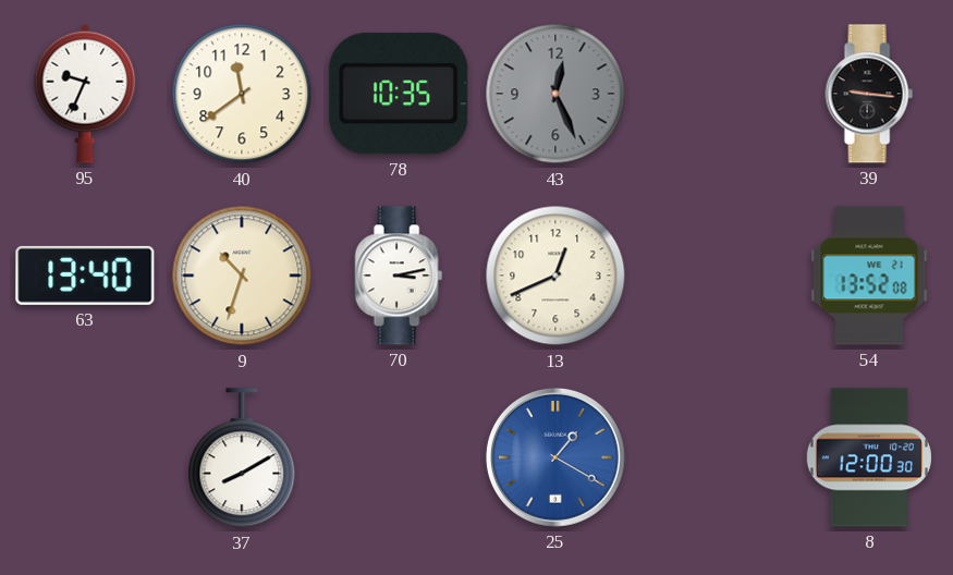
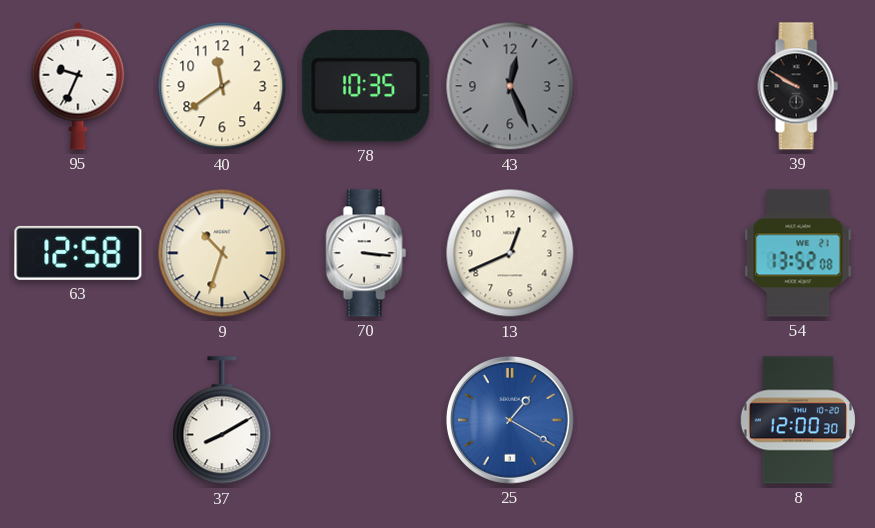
39: 9:16 -> 9:50 (798, 86)
63: 13:40 -> 12:58 (78, 253)
70: 3:13 -> 3:16 (366, 253)
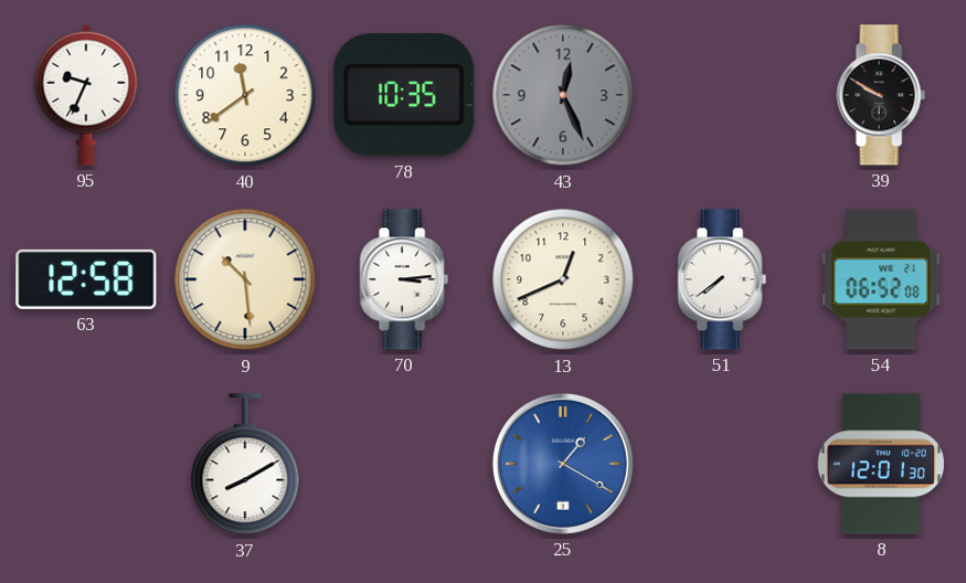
9: 10:33 -> 10:29 (245, 279)
70: 3:16 -> 3:14 (404, 279)
51: none -> 7:39 (722, 279)
54: 13:52 -> 06:52 (881, 279)
8: 12:00 -> 12:01 (881, 464)
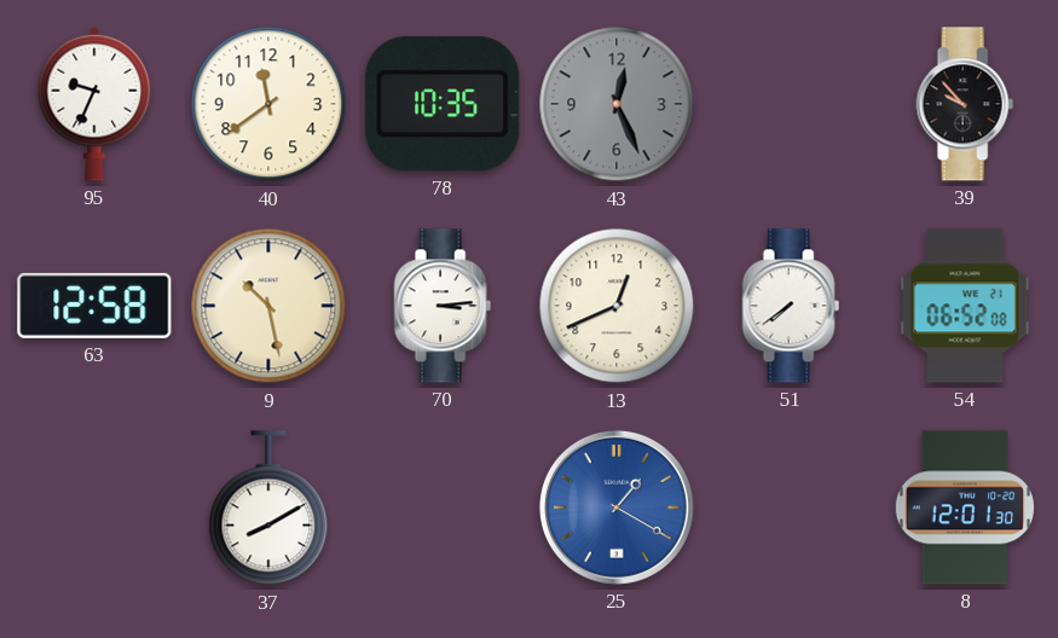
39: 9:50 -> 9:53 (965, 104)
9: 10:29 -> 10:28 (268, 306)
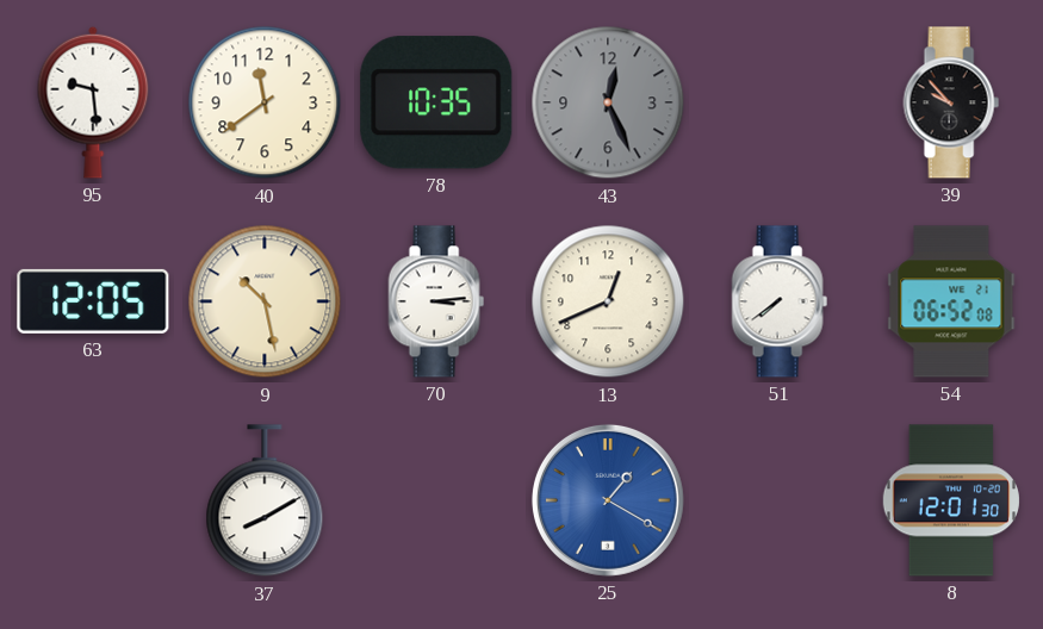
95: 9:34 -> 9:29 (93, 102)
63: 12:58 -> 12:05 (93, 301)
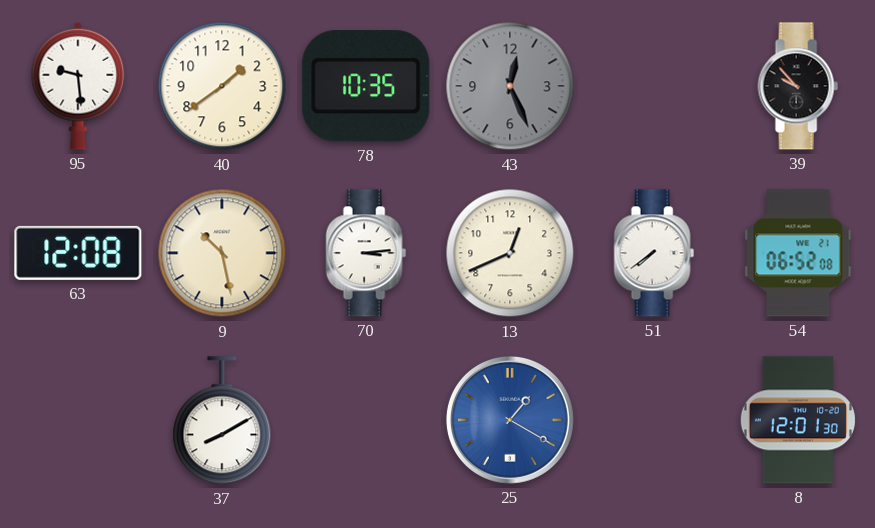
40: 11:39 -> 1:39 (222, 86)
63: 12:05 -> 12:08 (78, 253)
